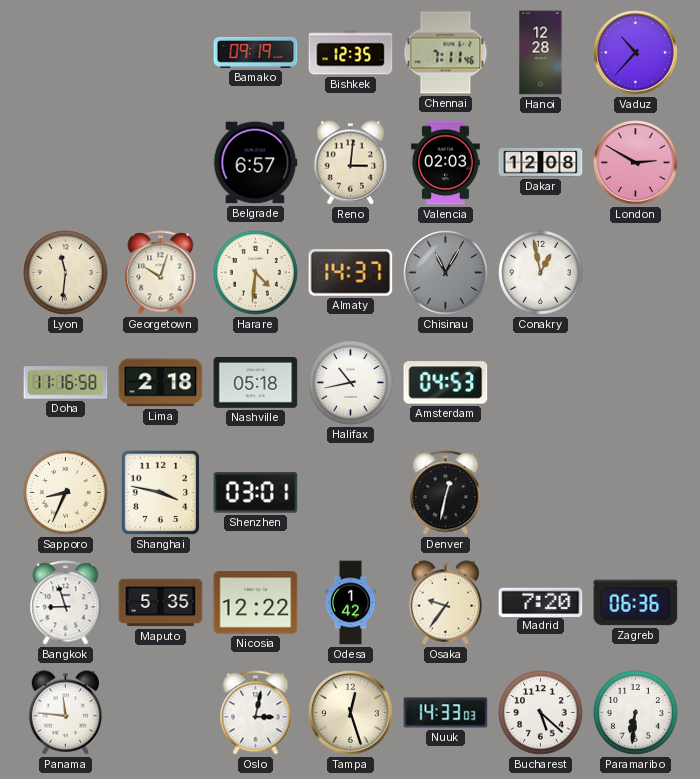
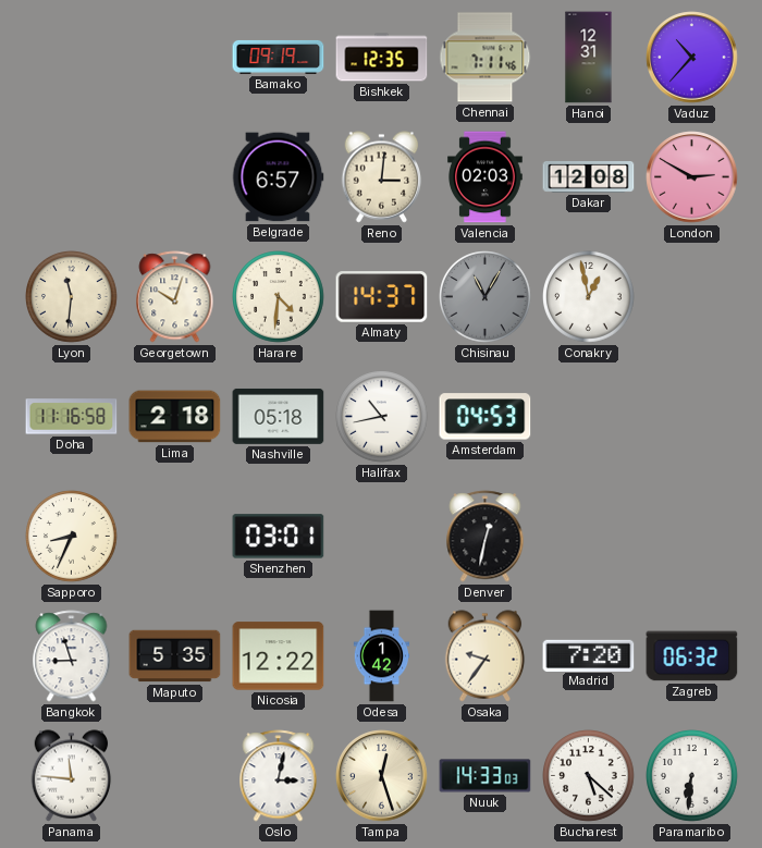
Hanoi: 12:28 -> 12:31 (589, 58)
Shanghai: 3:47 -> none (161, 493)
Zagreb: 06:36 -> 06:32 (692, 656)
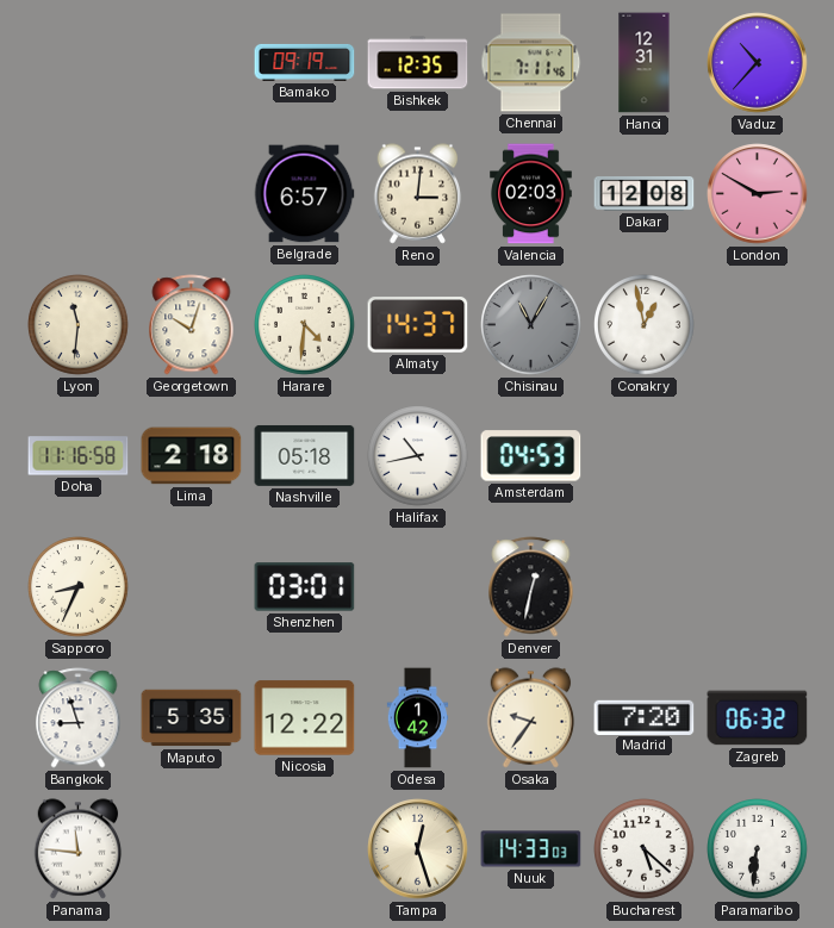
Oslo: 3:02 -> none (279, 776)
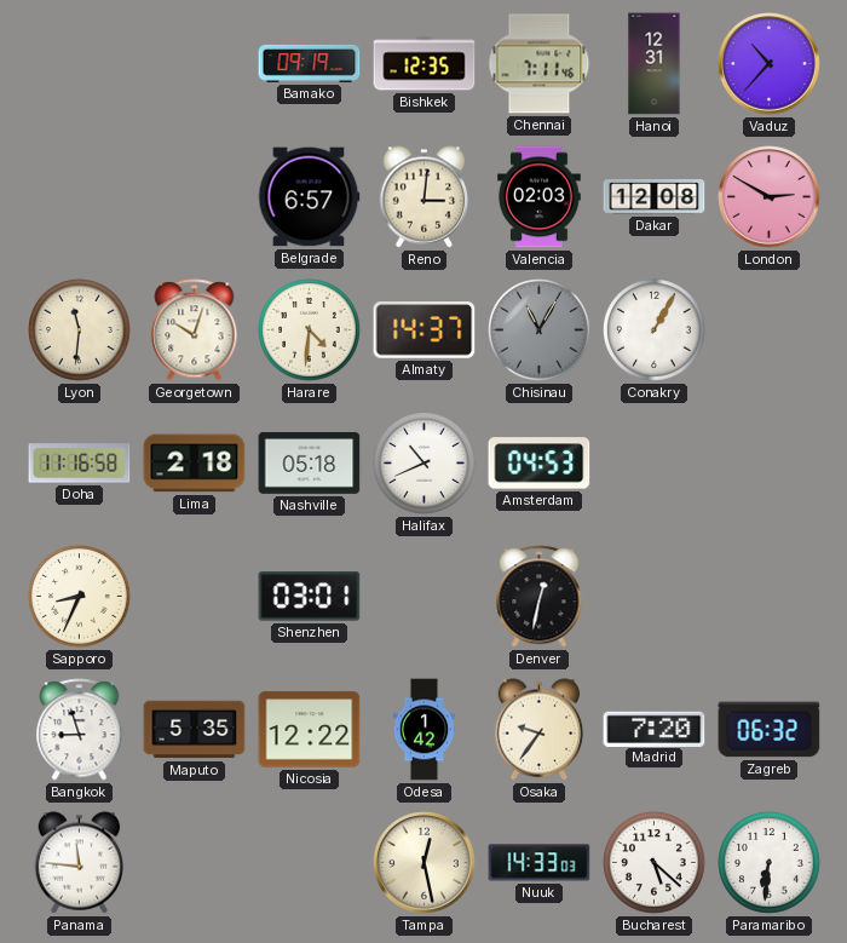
Conakry: 12:58 -> 1:05 (655, 330)
Halifax: 10:43 -> 10:41 (425, 464)
Tampa: 12:27 -> 12:28 (425, 863)
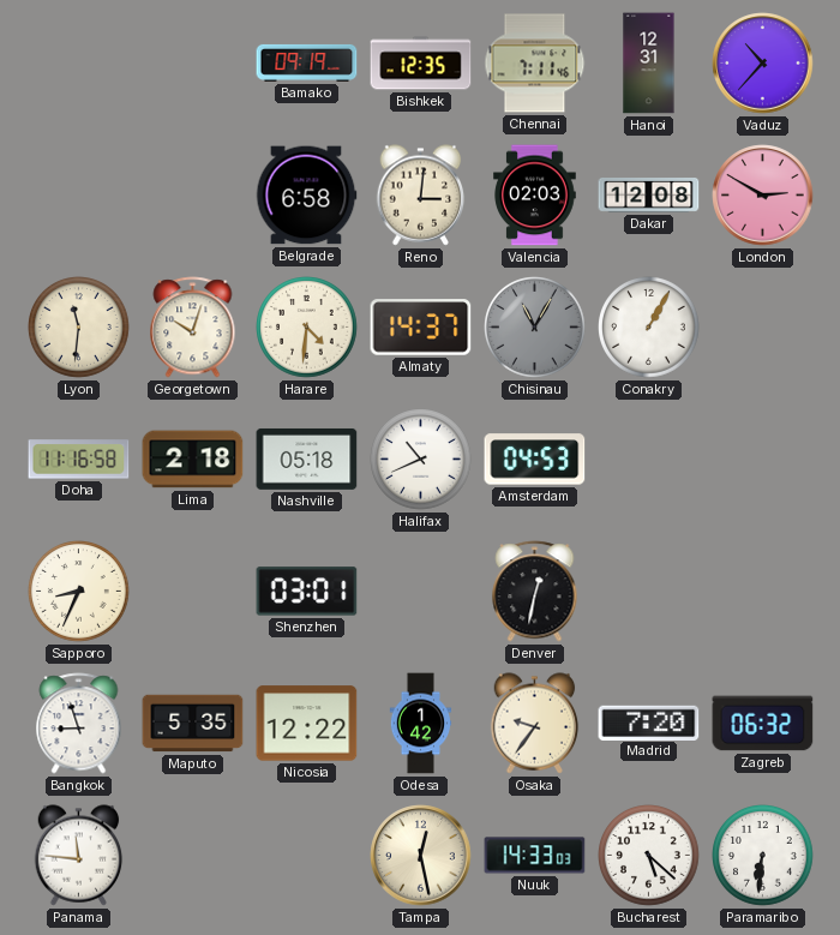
Belgrade: 6:57 -> 6:58 (306, 196)
